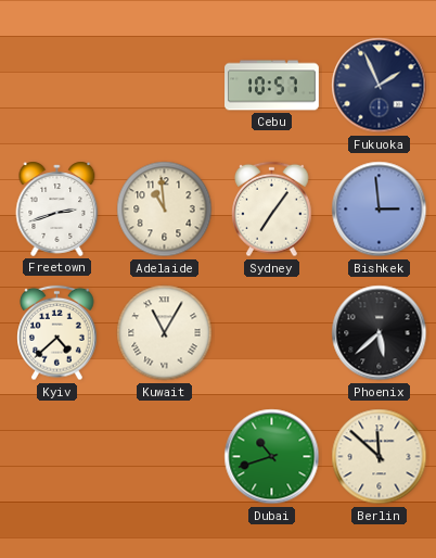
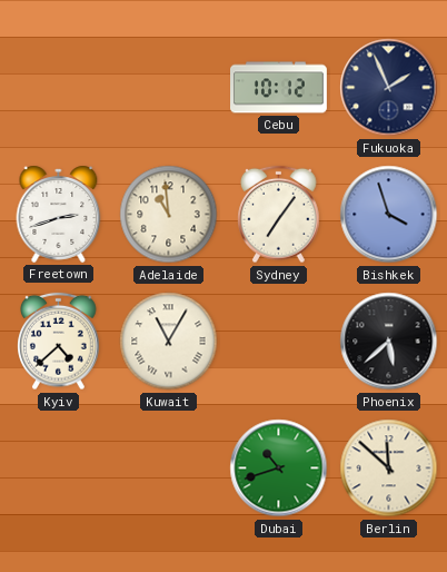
Cebu: 10:57 -> 10:12 (279, 88)
Bishkek: 2:59 -> 3:57 (389, 215)
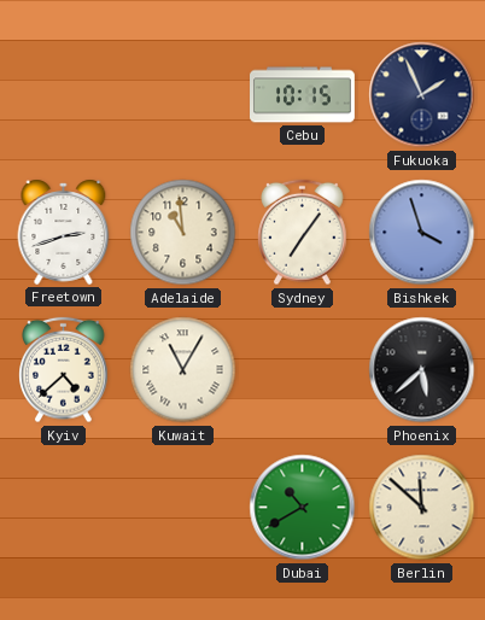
Cebu: 10:12 -> 10:15 (303, 95)
Dubai: 10:42 -> 10:40 (303, 508)
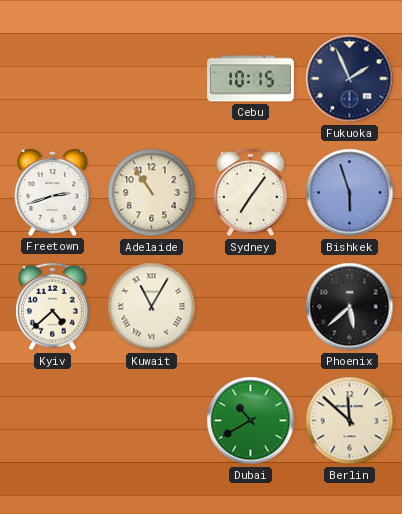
Adelaide: 10:59 -> 10:54 (152, 193)
Bishkek: 3:57 -> 5:57 (350, 193)
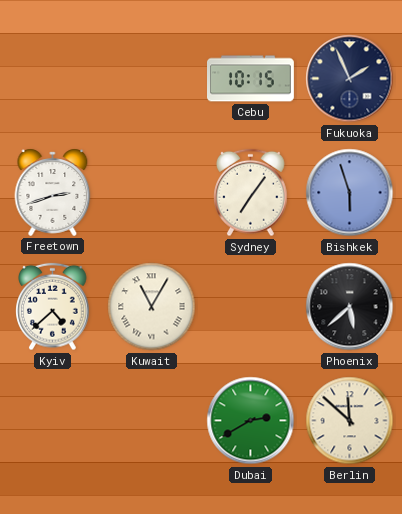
Adelaide: 10:54 -> none (152, 193)
Dubai: 10:40 -> 2:40 (251, 421)
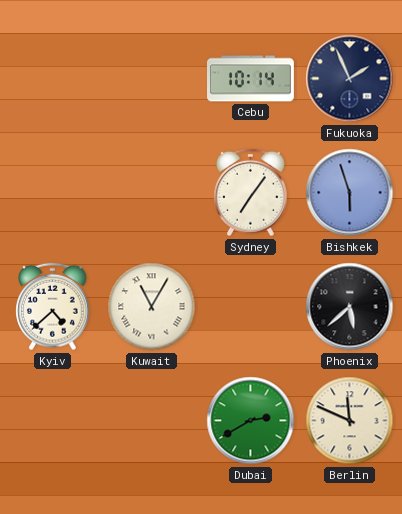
Cebu: 10:15 -> 10:14 (251, 79)
Freetown: 2:42 -> none (53, 192)
Berlin: 11:52 -> 11:49 (350, 421)
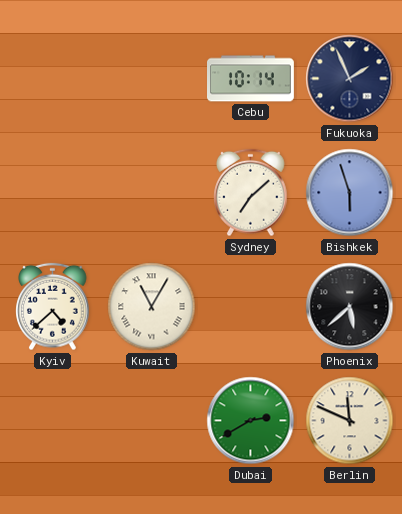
Sydney: 7:06 -> 7:08 (251, 193)
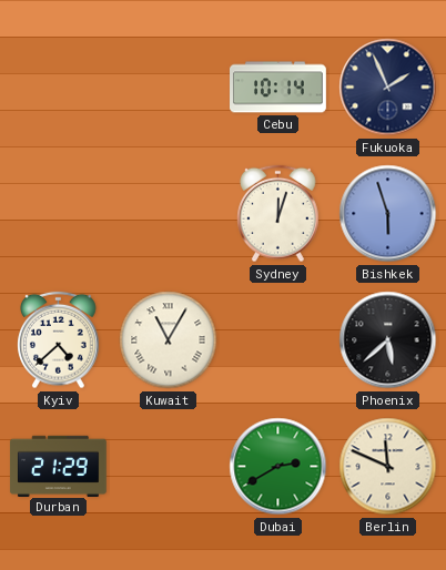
Sydney: 7:08 -> 12:03 (278, 214)
Durban: none -> 21:29 (58, 466)
